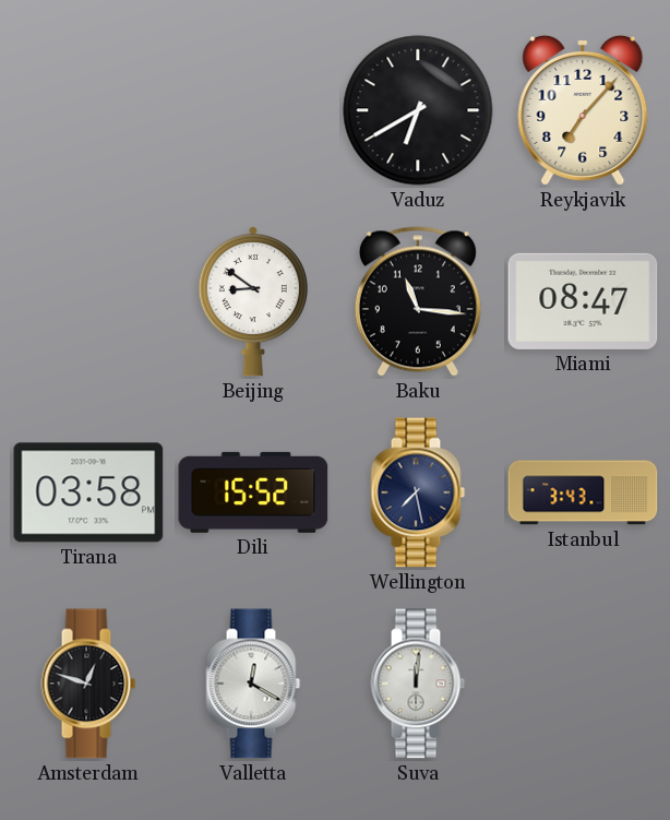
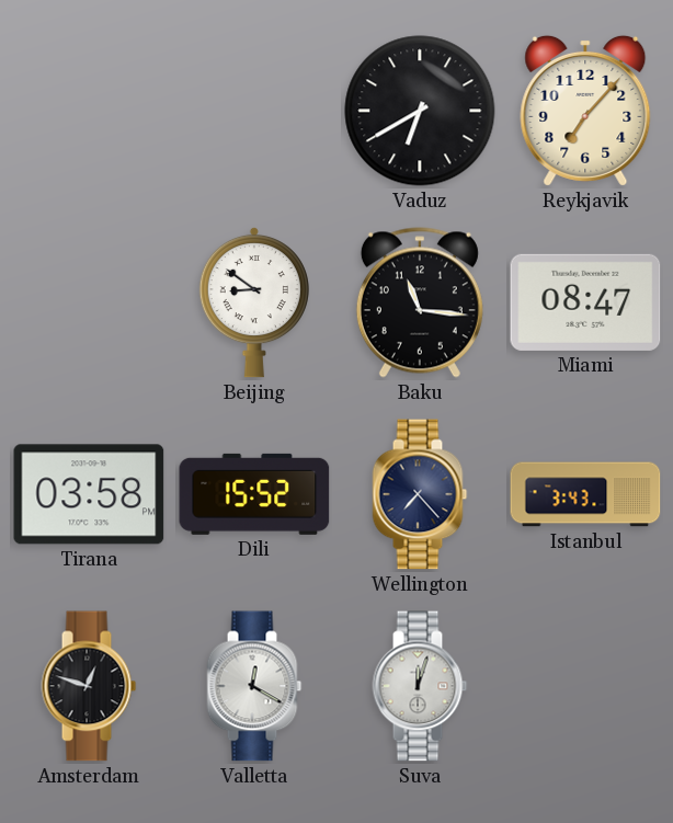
Wellington: 7:28 -> 7:23 (420, 494)
Suva: 12:01 -> 12:03 (420, 686)
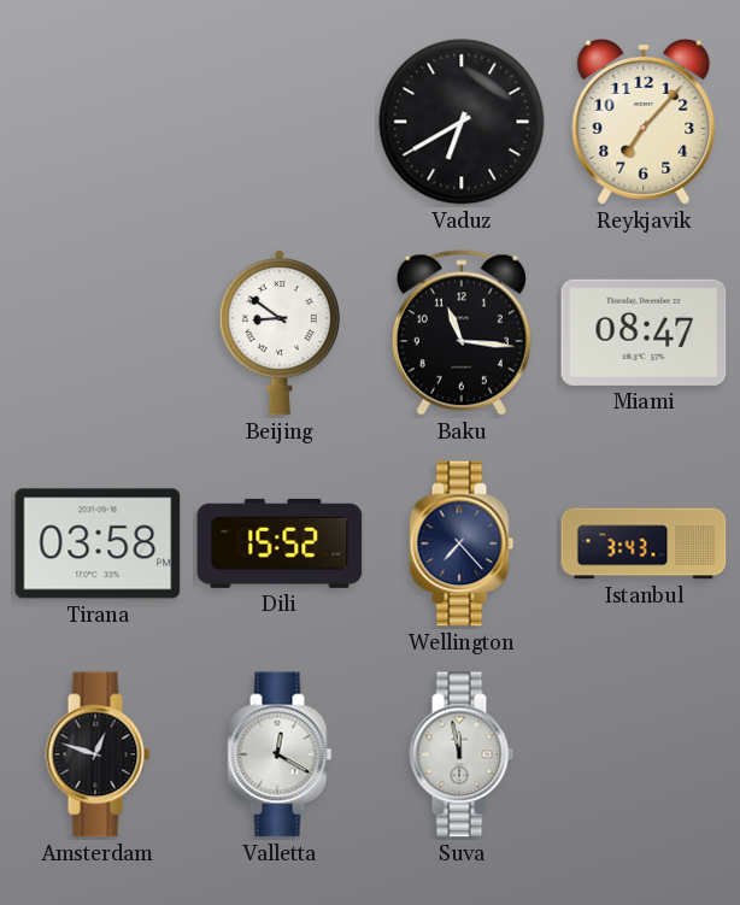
Suva: 12:03 -> 11:58 (462, 754)
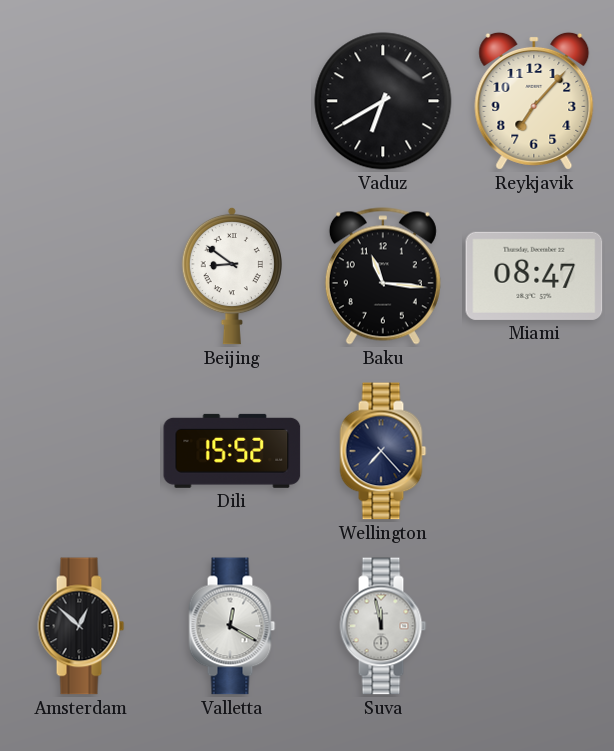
Tirana: 03:58 -> none (98, 543)
Istanbul: 3:43 -> none (644, 543)
Amsterdam: 12:48 -> 12:52 (81, 626)
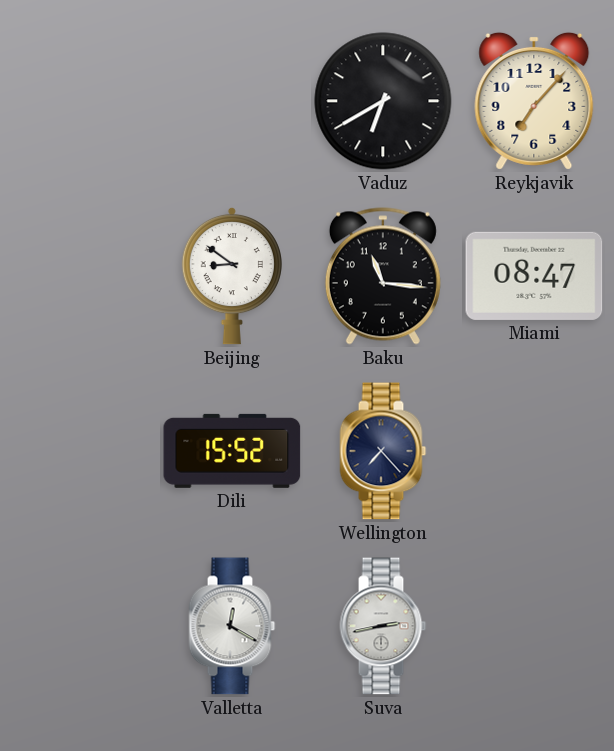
Amsterdam: 12:52 -> none (81, 626)
Suva: 11:58 -> 2:43 (383, 626)
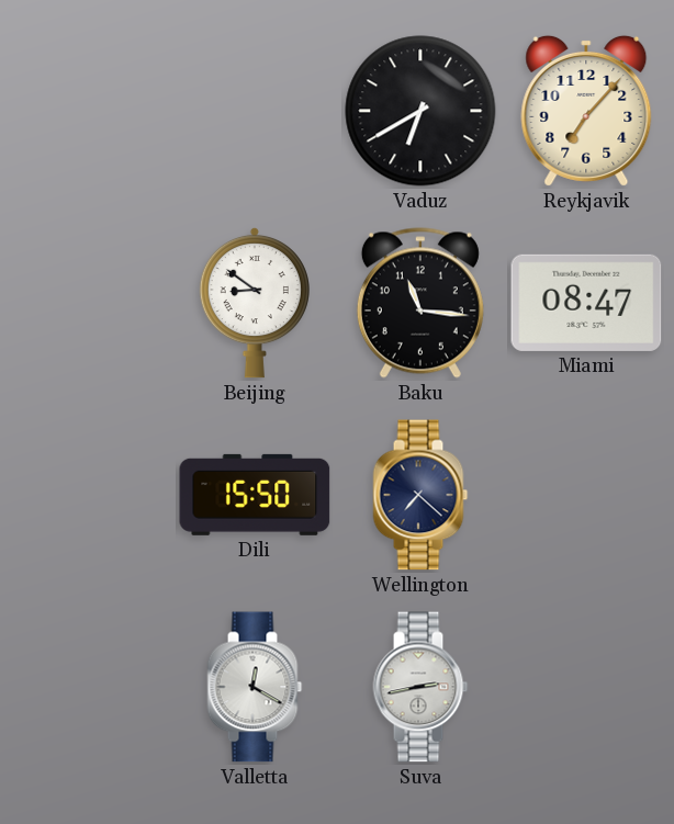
Dili: 15:52 -> 15:50 (255, 495)
Wellington: 7:23 -> 7:22 (420, 495)
